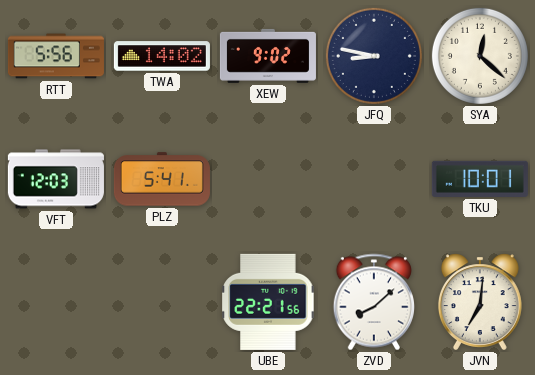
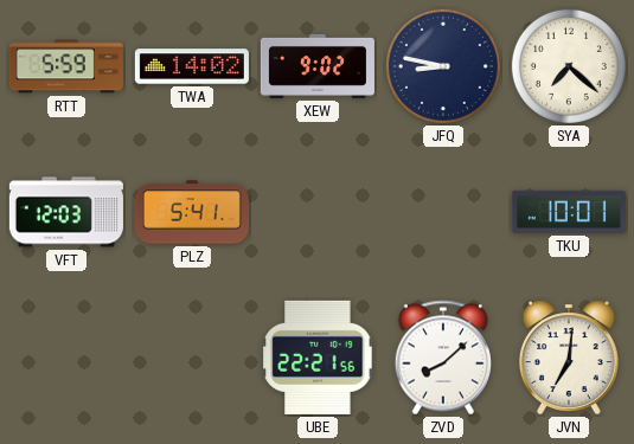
RTT: 5:56 -> 5:59 (66, 66)
SYA: 12:22 -> 7:22 (569, 66)
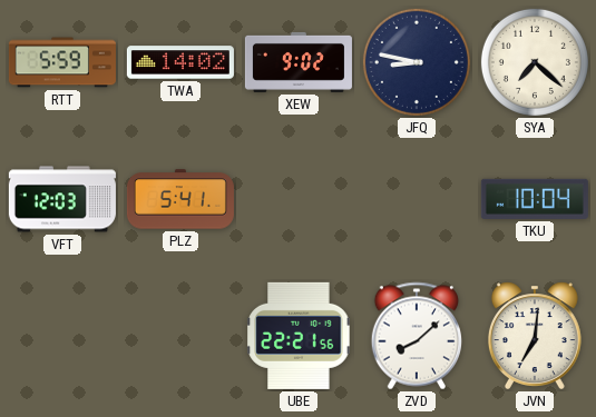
TKU: 10:01 -> 10:04 (535, 199)
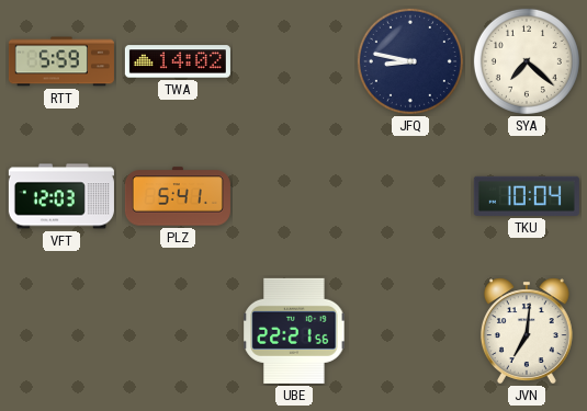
XEW: 9:02 -> none (299, 62)
ZVD: 8:08 -> none (416, 336)
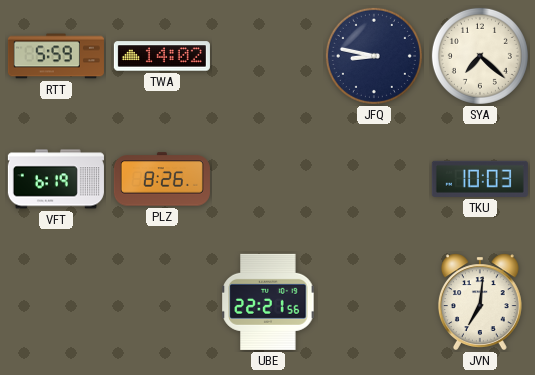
VFT: 12:03 -> 6:19 (56, 179)
PLZ: 5:41 -> 8:26 (162, 179)
TKU: 10:04 -> 10:03 (480, 179)
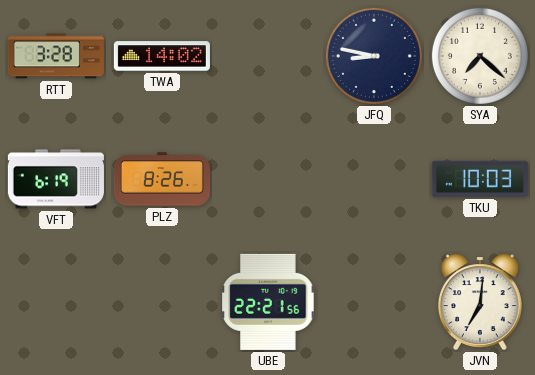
RTT: 5:59 -> 3:28 (56, 56)
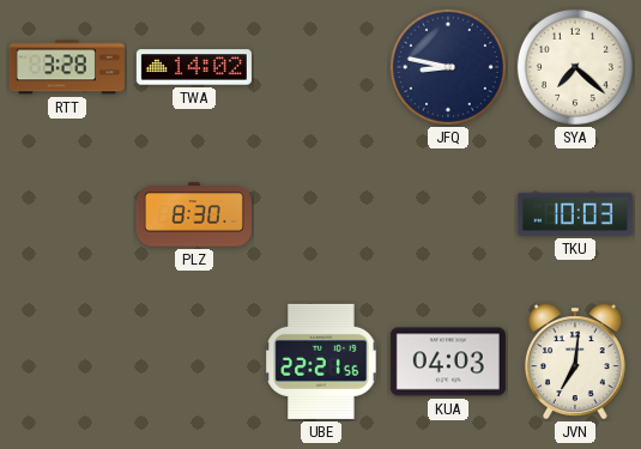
VFT: 6:19 -> none (56, 179)
PLZ: 8:26 -> 8:30 (194, 214)
KUA: none -> 04:03 (448, 362)
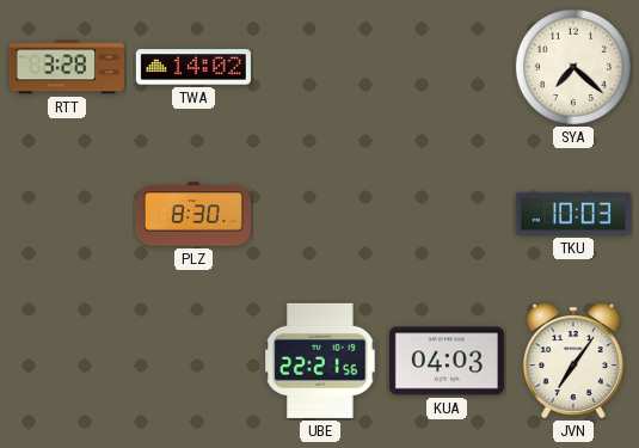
JFQ: 8:47 -> none (448, 67)
JVN: 7:01 -> 7:06 (573, 361)
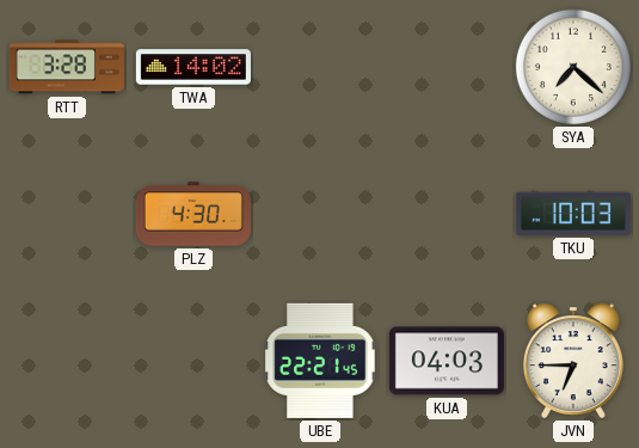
PLZ: 8:30 -> 4:30 (193, 214)
UBE: 22:21:56 -> 22:21:45 (320, 361)
JVN: 7:06 -> 6:45 (573, 361)
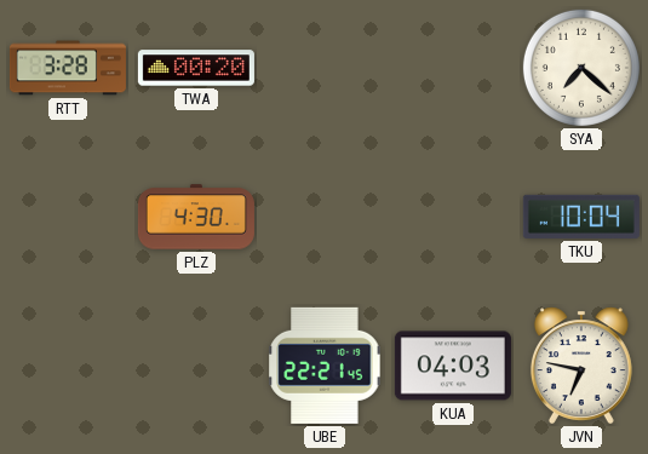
TWA: 14:02 -> 00:20 (196, 68)
TKU: 10:03 -> 10:04 (581, 217)
JVN: 6:45 -> 6:47 (581, 366)
